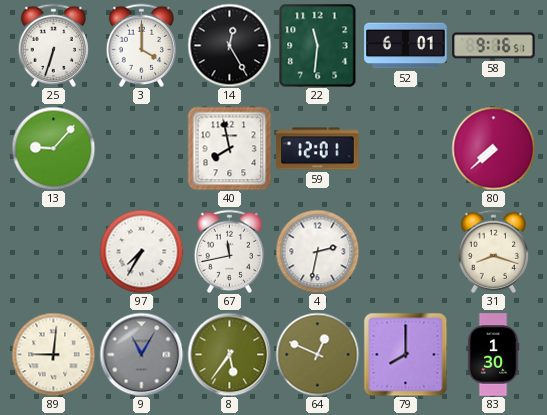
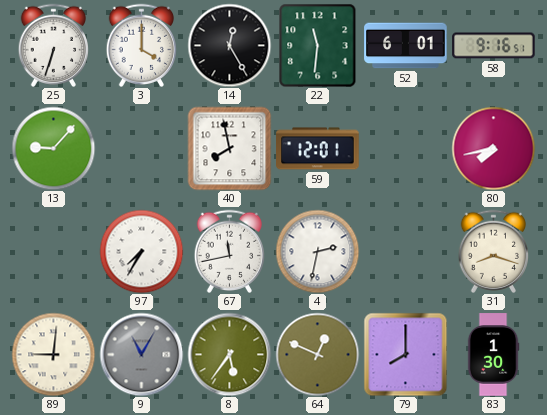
80: 7:38 -> 7:43 (493, 148)
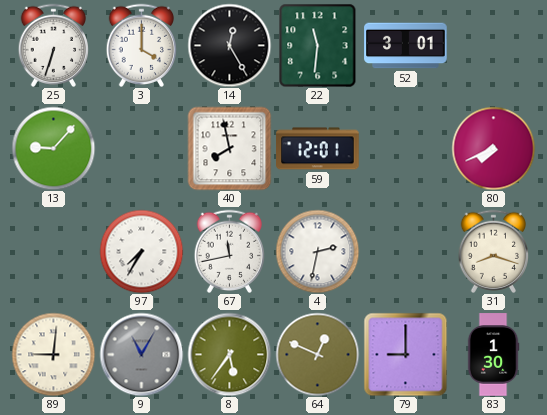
52: 6:01 -> 3:01 (406, 46)
58: 9:16 -> none (494, 46)
80: 7:43 -> 7:41 (493, 148)
79: 8:00 -> 9:00 (405, 354)
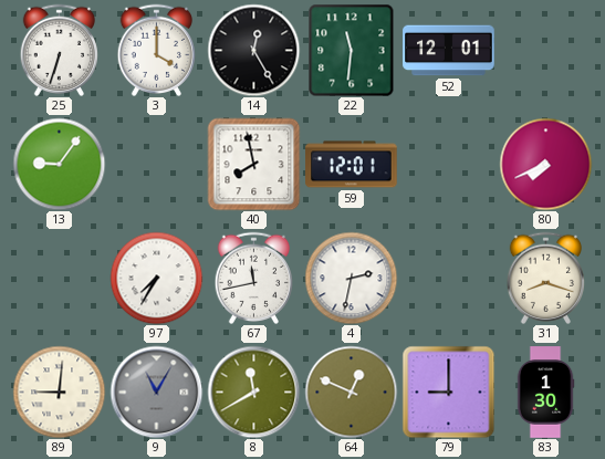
52: 3:01 -> 12:01 (449, 51)
13: 9:07 -> 9:06 (59, 164)
8: 5:36 -> 11:40 (253, 392)
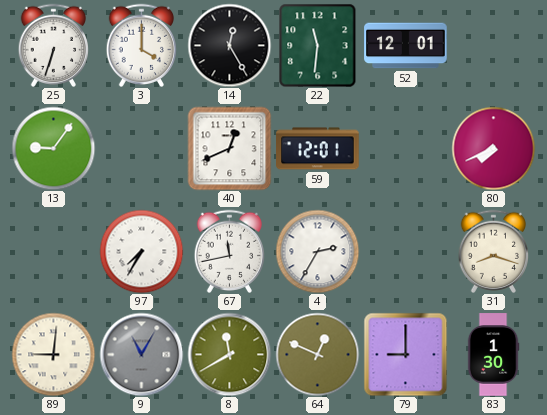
40: 7:58 -> 12:41 (229, 148)
4: 2:32 -> 2:35 (317, 251)
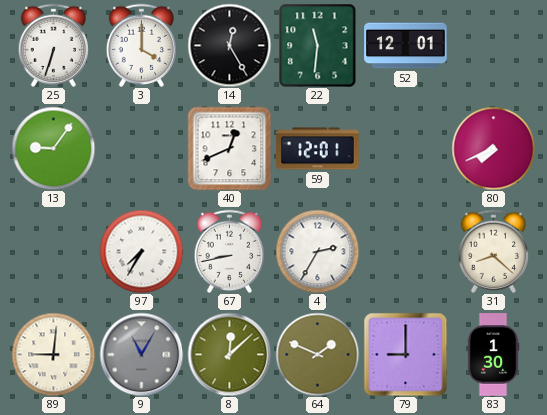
67: 11:43 -> 8:43 (230, 251)
31: 8:18 -> 8:22 (494, 251)
8: 11:40 -> 12:08 (229, 354)
64: 12:49 -> 1:49 (317, 354)
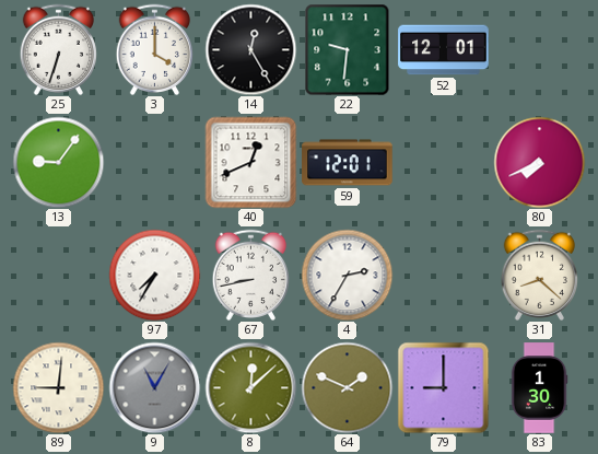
22: 11:31 -> 9:31 (348, 49)
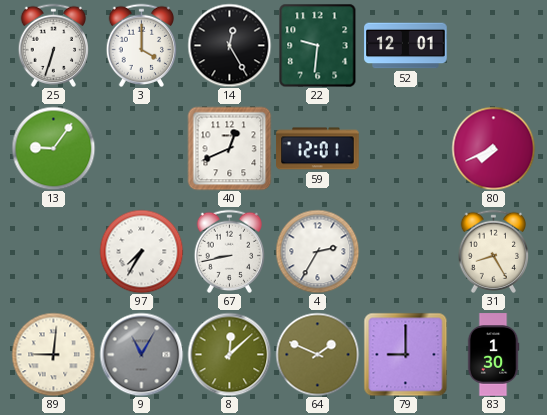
31: 8:22 -> 8:25 (494, 251)
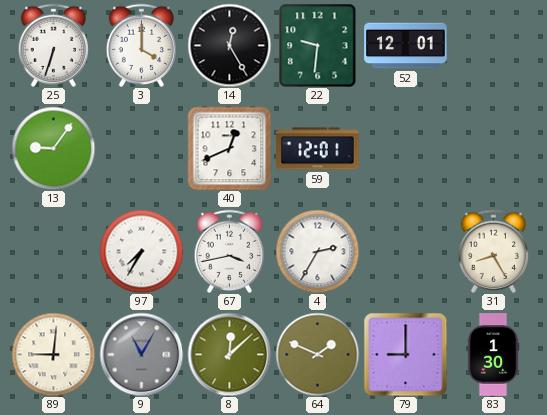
80: 7:41 -> none (493, 148)
67: 8:43 -> 3:43 (230, 251)
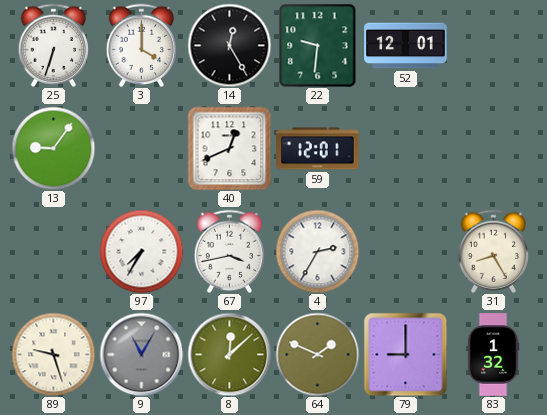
89: 9:01 -> 9:27 (53, 354)
83: 1:30 -> 1:32 (493, 355)
